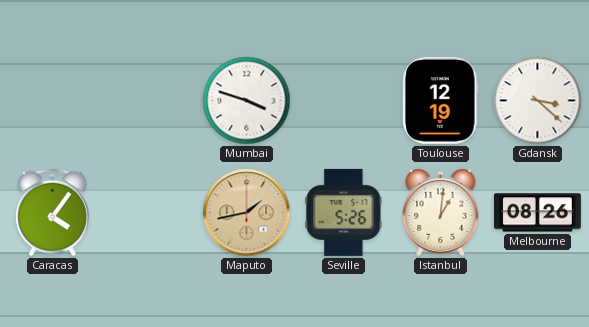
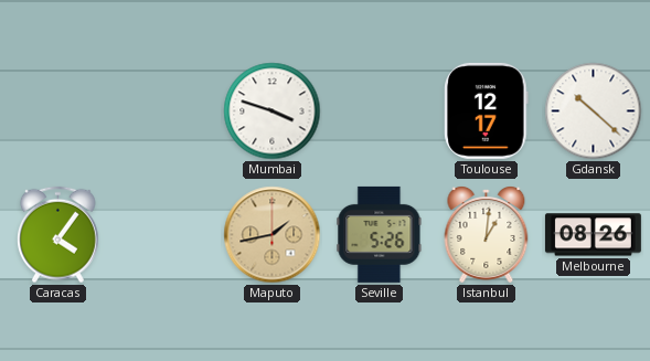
Toulouse: 12:19 -> 12:17 (487, 110)
Gdansk: 3:22 -> 10:22 (594, 112)
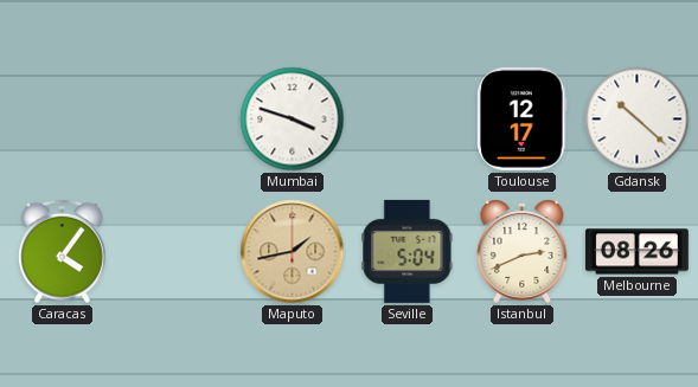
Seville: 5:26 -> 5:04 (408, 251)
Istanbul: 1:01 -> 2:41 (523, 252)
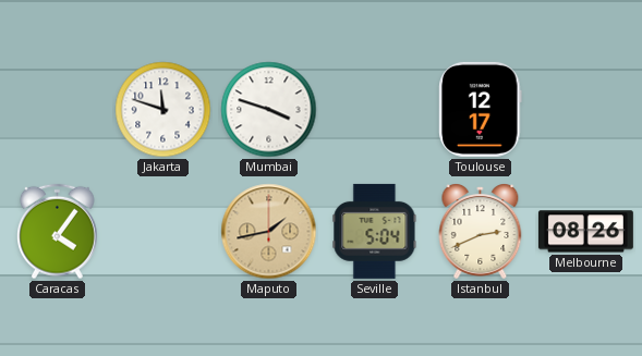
Jakarta: none -> 11:48 (163, 110)
Gdansk: 10:22 -> none (638, 120)
